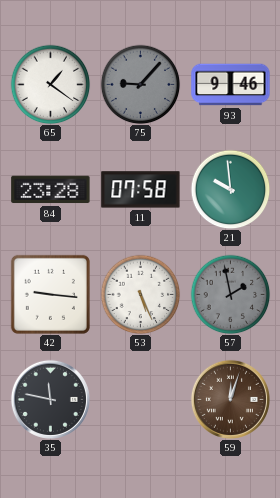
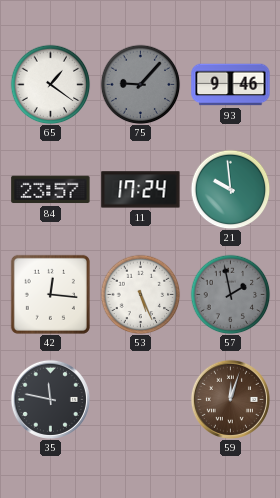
84: 23:28 -> 23:57 (51, 190)
11: 07:58 -> 17:24 (141, 190)
42: 9:16 -> 12:16 (50, 294)
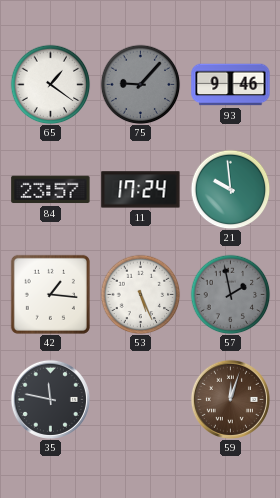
42: 12:16 -> 1:16 (50, 294)
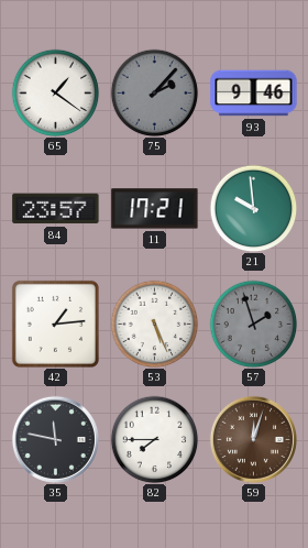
75: 9:07 -> 2:07 (154, 92)
11: 17:24 -> 17:21 (155, 209)
42: 1:16 -> 1:14 (55, 324)
57: 1:58 -> 1:57 (253, 324)
82: none -> 7:45 (154, 439)
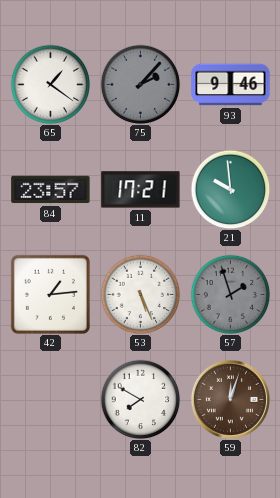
35: 11:47 -> none (55, 439)
82: 7:45 -> 7:50 (140, 399)
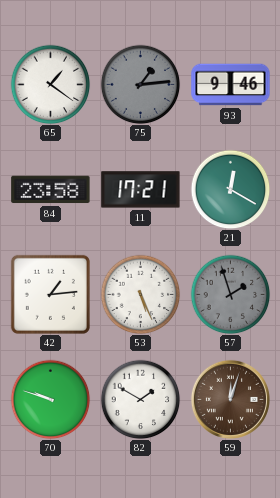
75: 2:07 -> 1:14 (140, 84)
84: 23:57 -> 23:58 (51, 190)
21: 9:59 -> 12:20 (230, 189)
70: none -> 9:48 (50, 399)
82: 7:50 -> 1:50 (140, 399)
